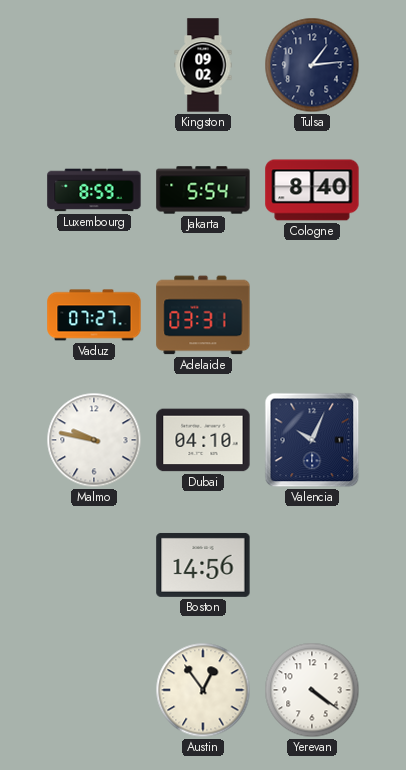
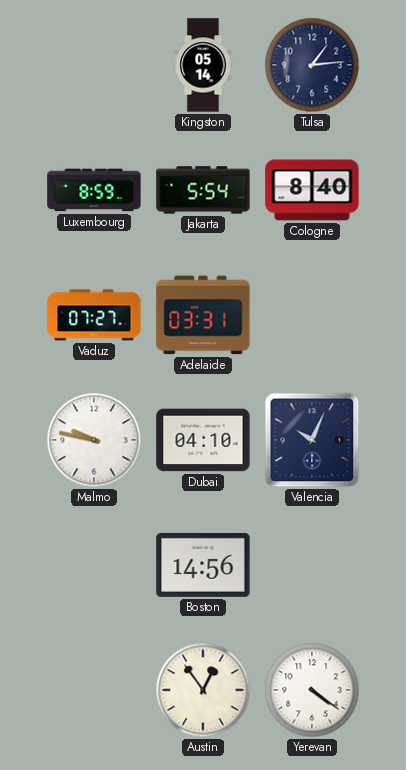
Kingston: 09:02 -> 05:14 (203, 65)
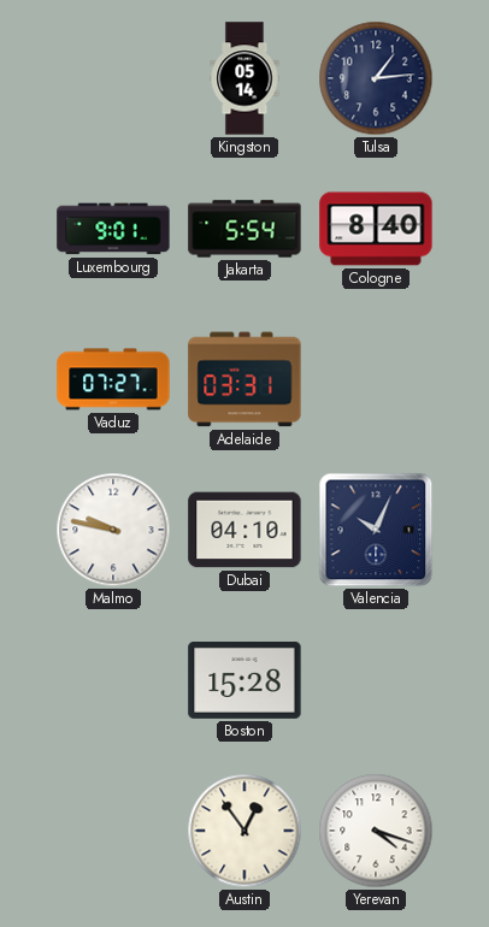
Luxembourg: 8:59 -> 9:01 (113, 229)
Boston: 14:56 -> 15:28 (244, 680)
Yerevan: 4:21 -> 4:18 (376, 831)
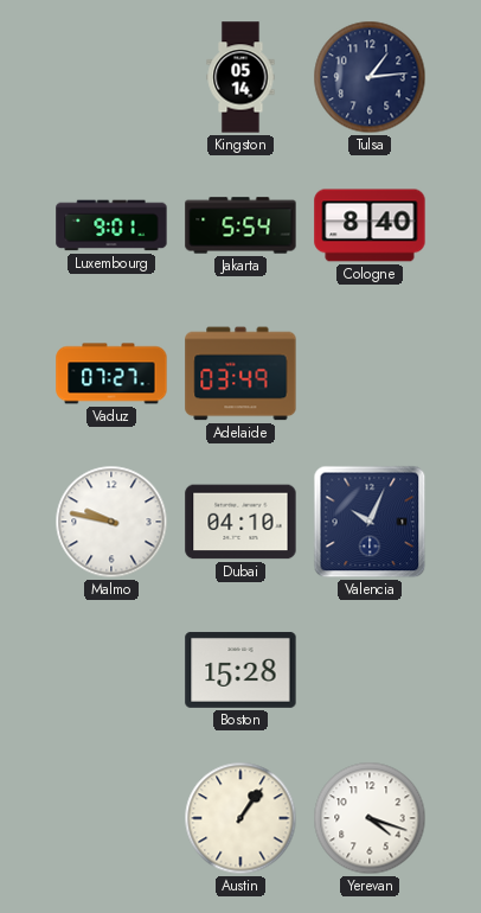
Adelaide: 03:31 -> 03:49 (240, 373)
Austin: 12:54 -> 1:06 (240, 818)
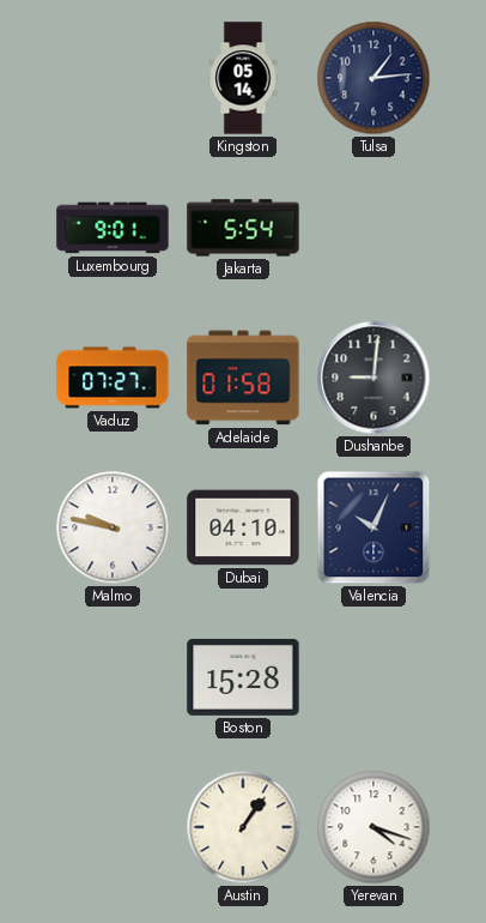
Cologne: 8:40 -> none (370, 225)
Adelaide: 03:49 -> 01:58 (243, 378)
Dushanbe: none -> 9:01 (373, 378)
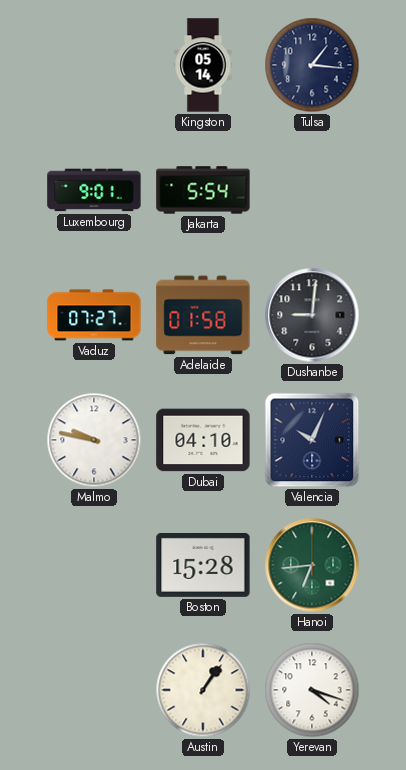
Tulsa: 1:14 -> 1:16 (312, 65)
Hanoi: none -> 6:44 (312, 565)
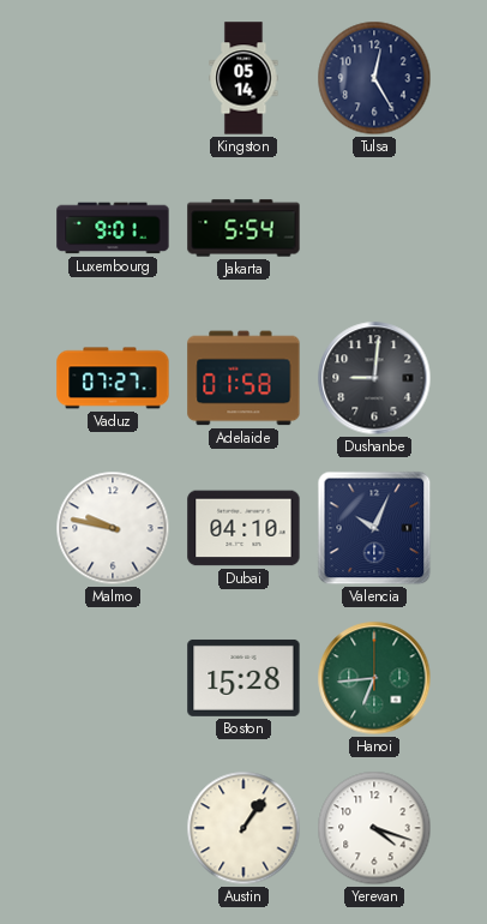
Tulsa: 1:16 -> 12:25 (374, 78)
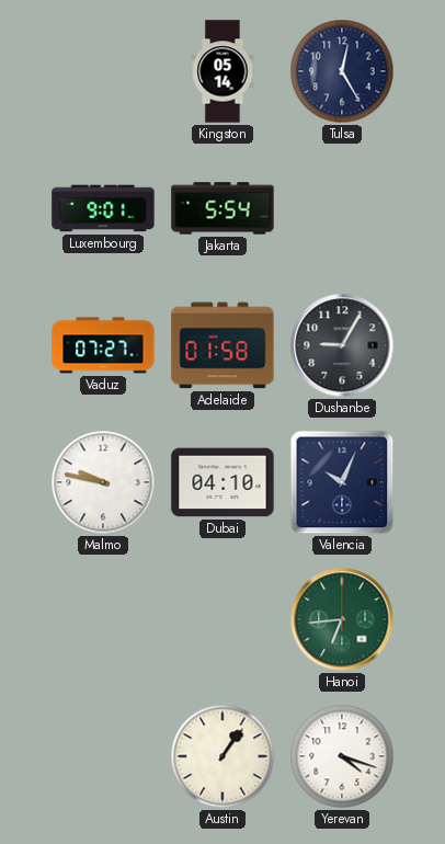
Dushanbe: 9:01 -> 9:05 (342, 345)
Boston: 15:28 -> none (243, 678)
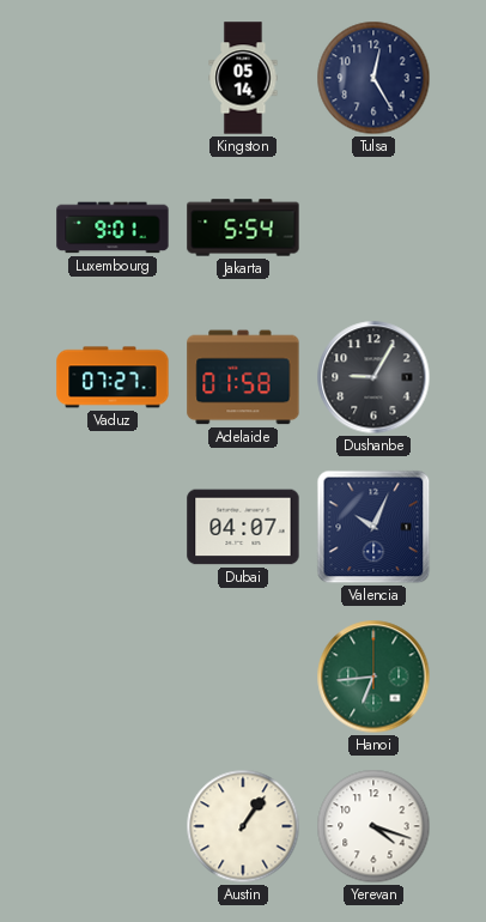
Malmo: 9:47 -> none (103, 482)
Dubai: 04:10 -> 04:07 (243, 527)
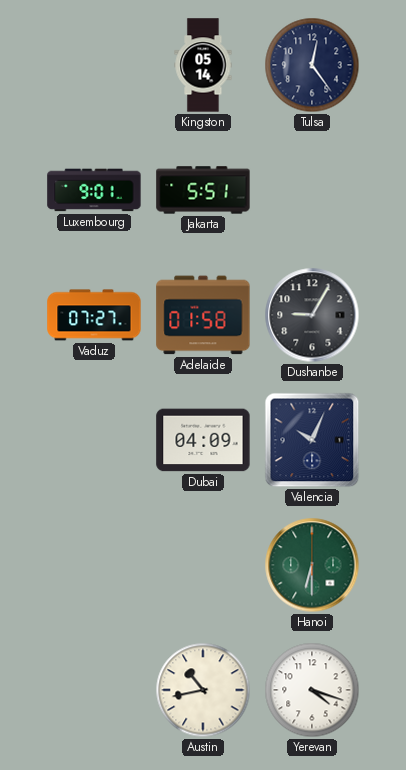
Tulsa: 12:25 -> 12:24 (312, 65)
Jakarta: 5:54 -> 5:51 (203, 190)
Dubai: 04:07 -> 04:09 (203, 440)
Hanoi: 6:44 -> 6:30 (312, 565)
Austin: 1:06 -> 10:43 (203, 690)
